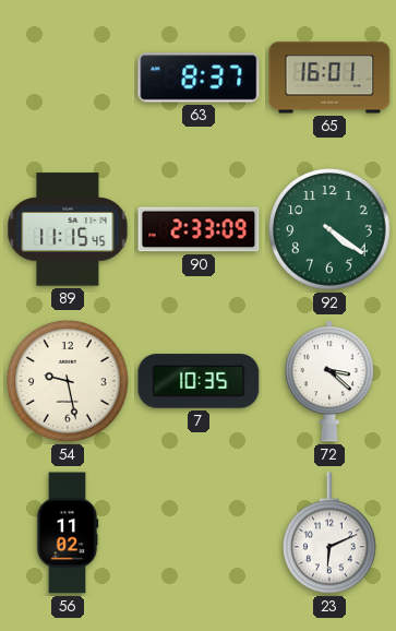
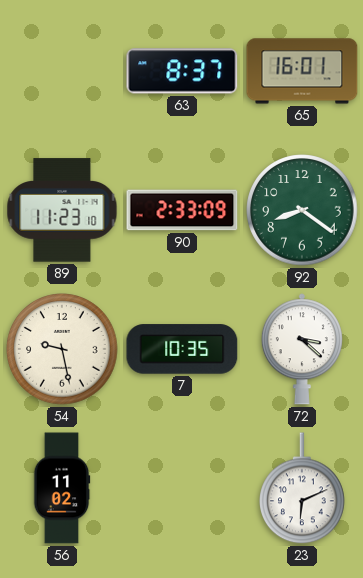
89: 11:15 -> 11:23 (62, 210)
92: 4:21 -> 8:21 (302, 210)
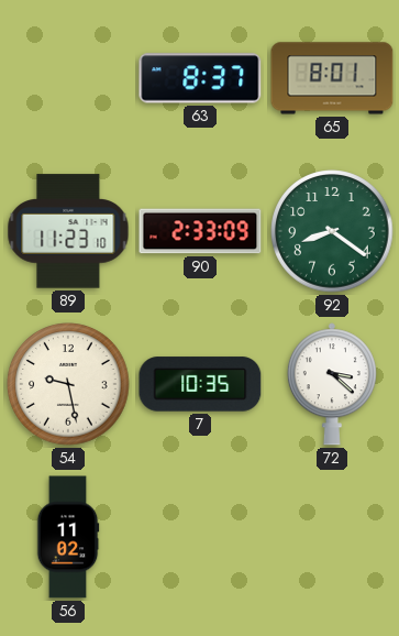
65: 16:01 -> 8:01 (332, 78)
23: 6:11 -> none (303, 489)
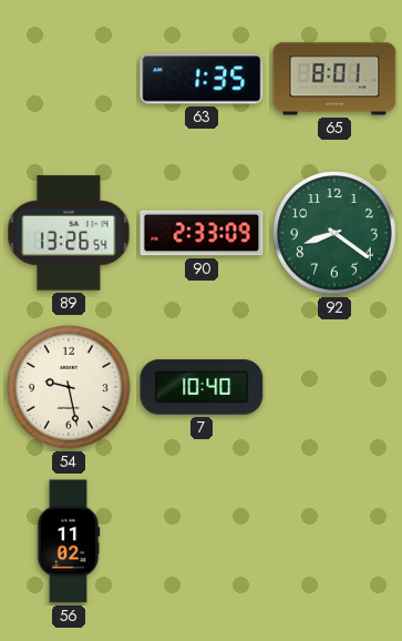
63: 8:37 -> 1:35 (202, 79)
89: 11:23 -> 13:26 (69, 233)
7: 10:35 -> 10:40 (202, 387)
72: 3:22 -> none (332, 384)
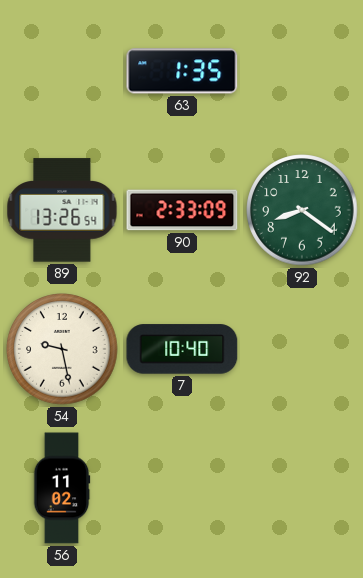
65: 8:01 -> none (334, 79)
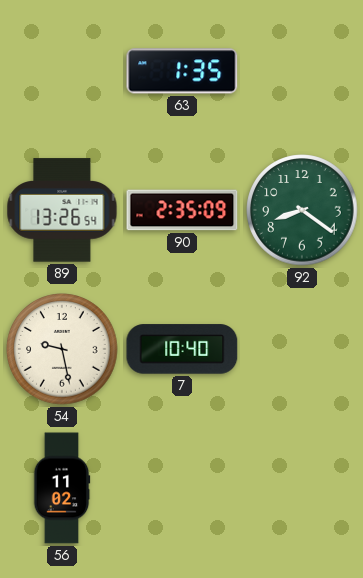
90: 2:33 -> 2:35 (182, 210)
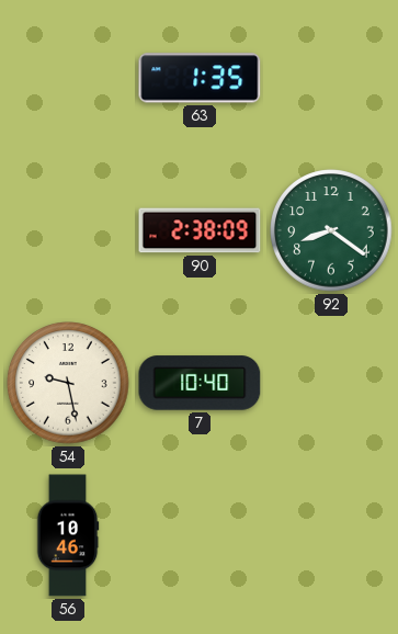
89: 13:26 -> none (62, 210)
90: 2:35 -> 2:38 (200, 230)
56: 11:02 -> 10:46 (68, 535)
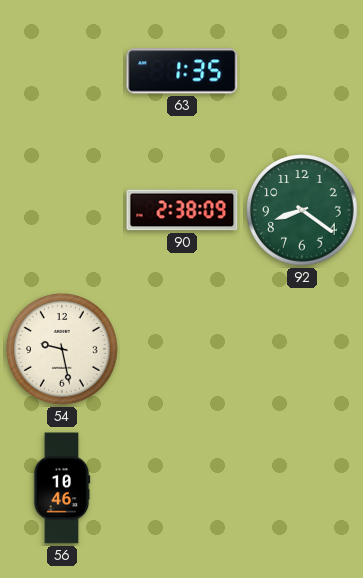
7: 10:40 -> none (200, 383)
